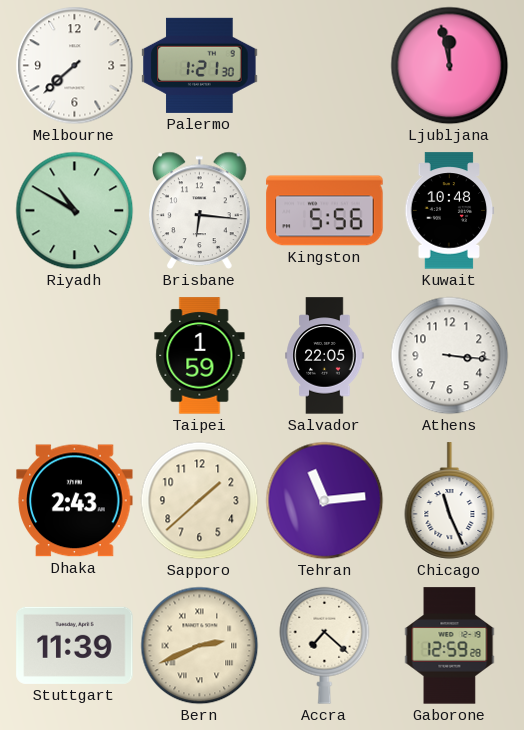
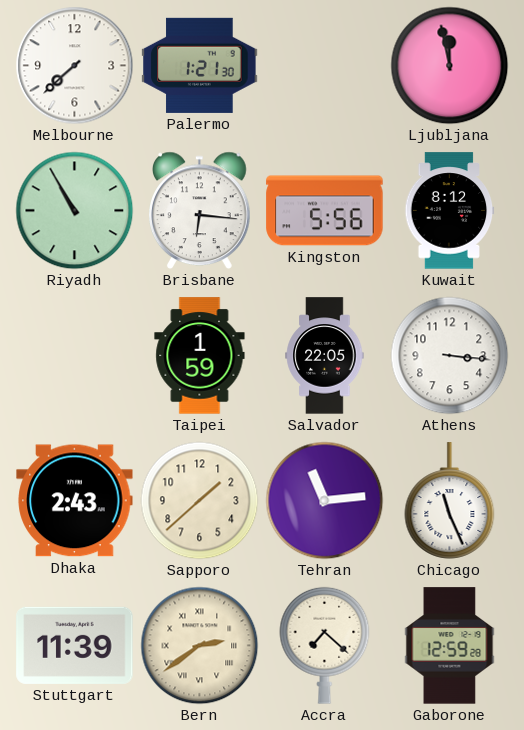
Riyadh: 10:50 -> 10:55 (75, 211)
Kuwait: 10:48 -> 8:12 (450, 211)
Bern: 2:41 -> 2:39 (200, 646)
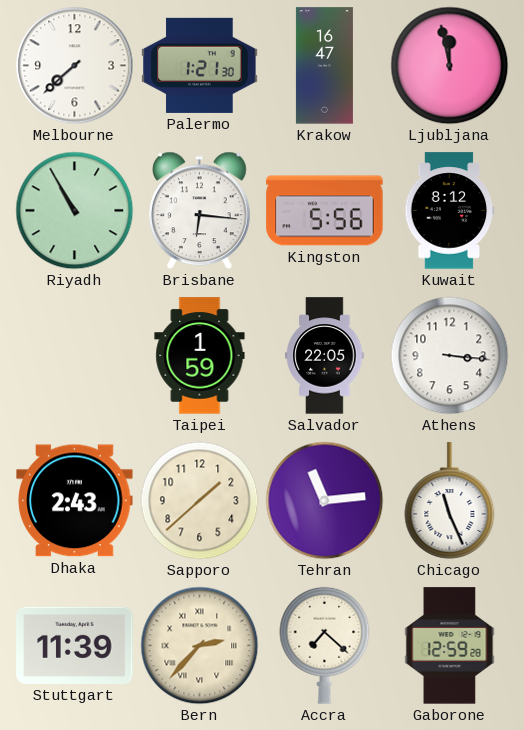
Krakow: none -> 16:47 (324, 66)
Bern: 2:39 -> 2:37 (200, 646)
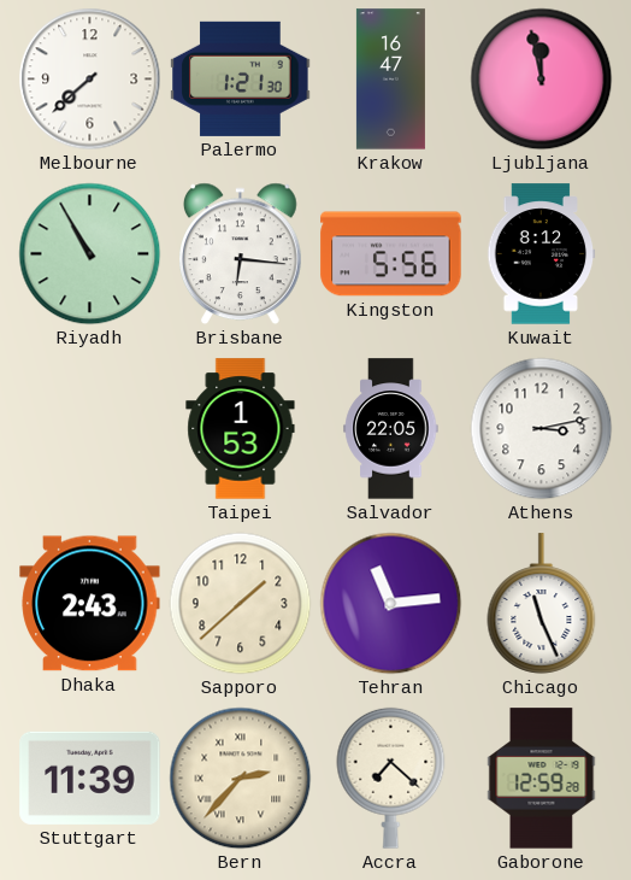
Taipei: 1:59 -> 1:53 (241, 429)
Athens: 3:16 -> 3:13 (542, 429)
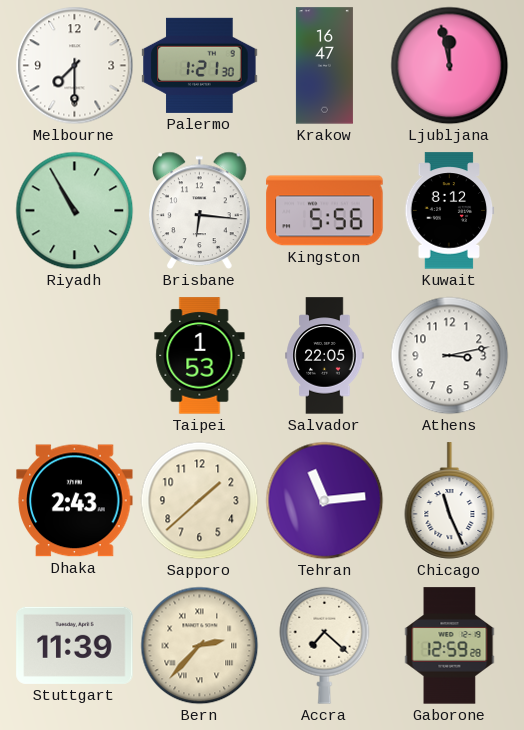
Melbourne: 7:38 -> 7:30 (75, 66)
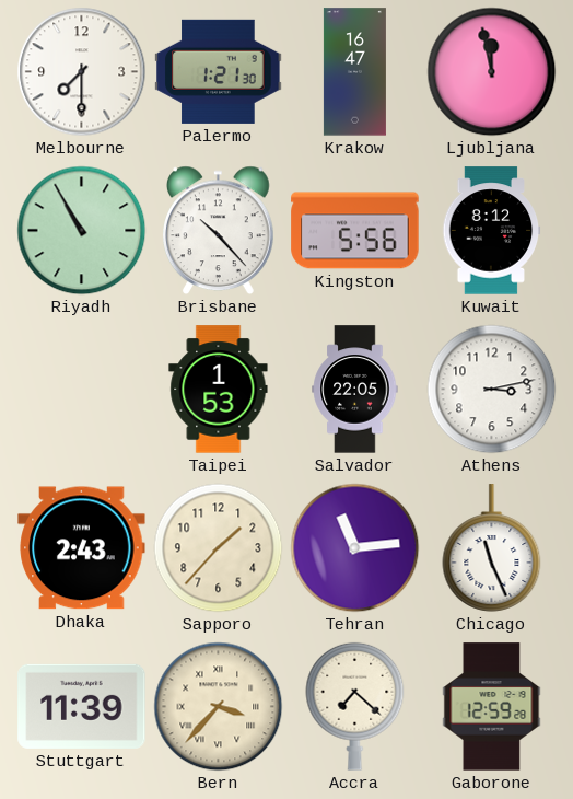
Brisbane: 6:16 -> 10:23 (219, 231)
Sapporo: 1:38 -> 1:37 (219, 548)
Bern: 2:37 -> 3:37 (219, 707)
